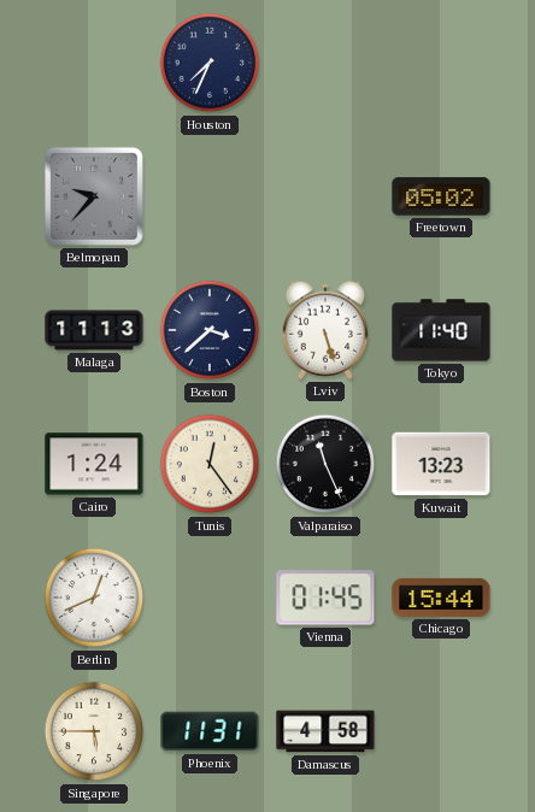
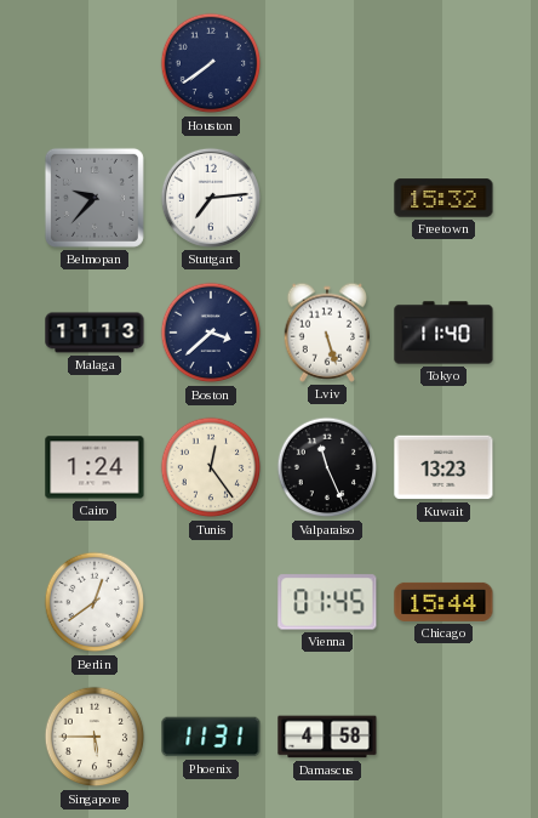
Houston: 7:34 -> 7:39 (211, 63)
Stuttgart: none -> 7:14 (211, 198)
Freetown: 05:02 -> 15:32 (443, 198)
Berlin: 12:41 -> 12:39 (95, 602)
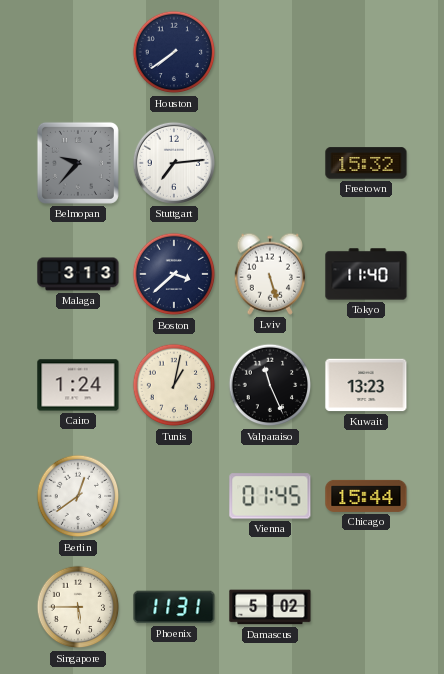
Malaga: 11:13 -> 3:13 (78, 274)
Tunis: 12:24 -> 1:02 (174, 385)
Damascus: 4:58 -> 5:02 (270, 607)
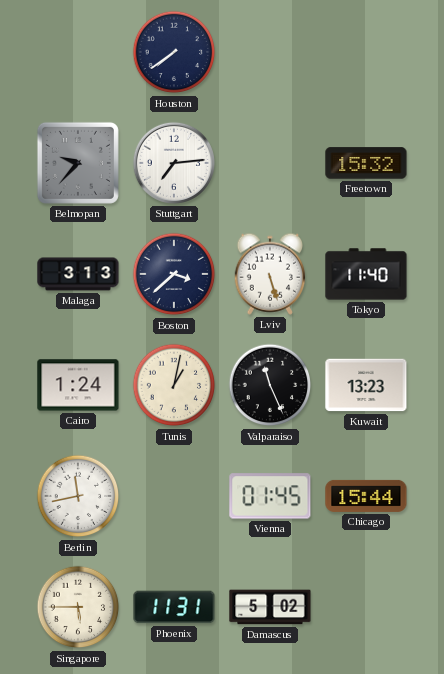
Berlin: 12:39 -> 11:43 (78, 496)
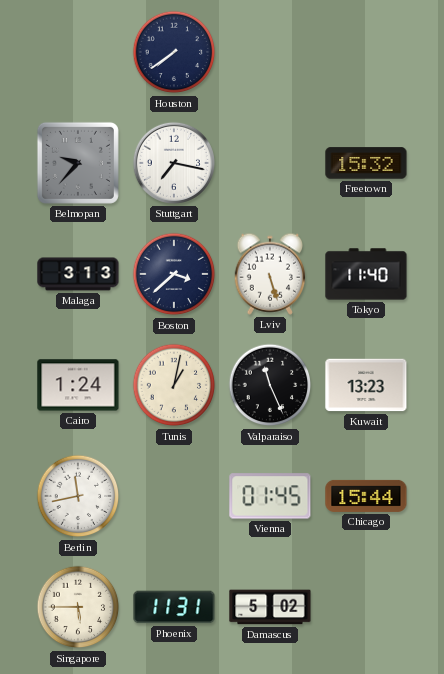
Stuttgart: 7:14 -> 7:17 (174, 163)
